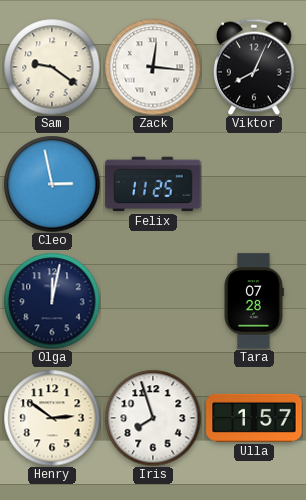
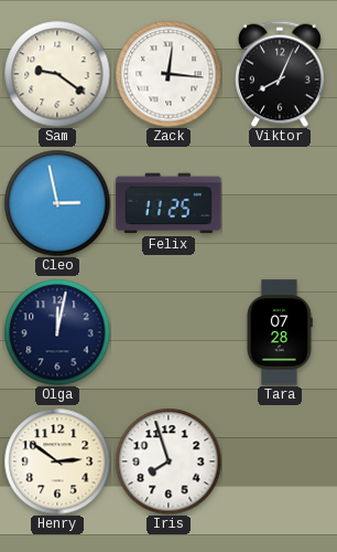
Ulla: 1:57 -> none (254, 418)
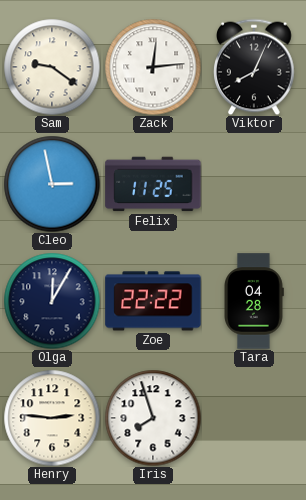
Zack: 12:16 -> 12:14 (153, 67)
Olga: 12:02 -> 12:05 (52, 301)
Zoe: none -> 22:22 (153, 301)
Tara: 07:28 -> 04:28 (254, 301)
Henry: 2:51 -> 2:46 (52, 418)
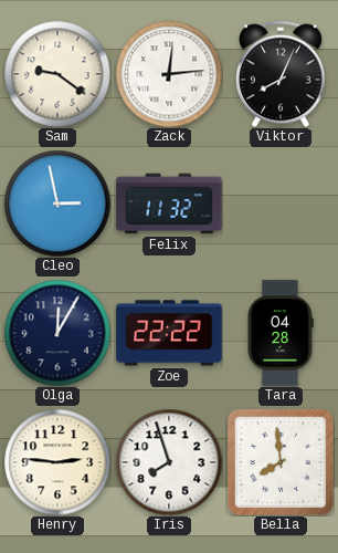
Felix: 11:25 -> 11:32 (169, 204)
Bella: none -> 7:59 (281, 462)
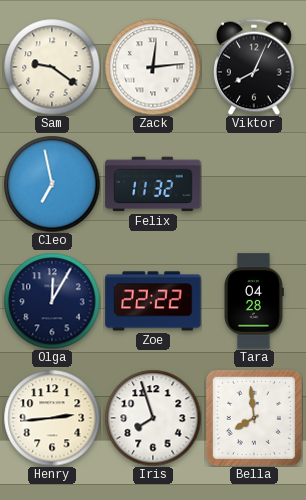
Cleo: 2:58 -> 6:58 (52, 184)
Henry: 2:46 -> 2:44 (52, 418)
